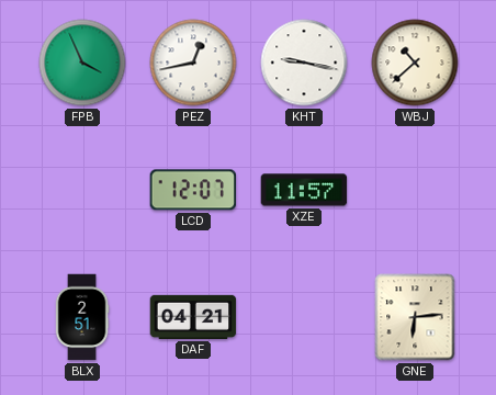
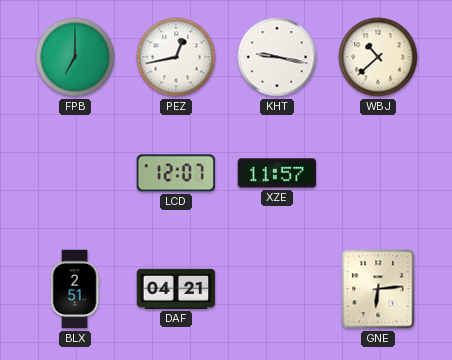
FPB: 3:56 -> 7:00 (75, 57)
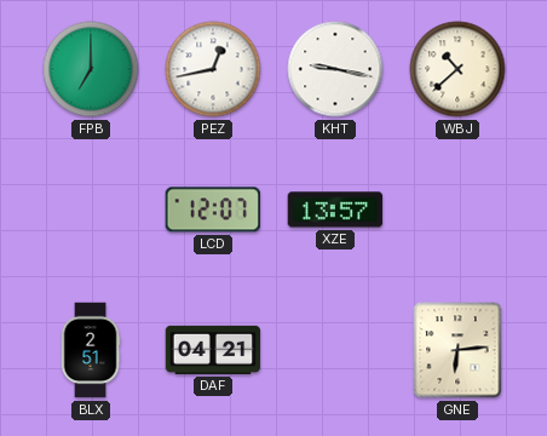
XZE: 11:57 -> 13:57 (335, 210)
